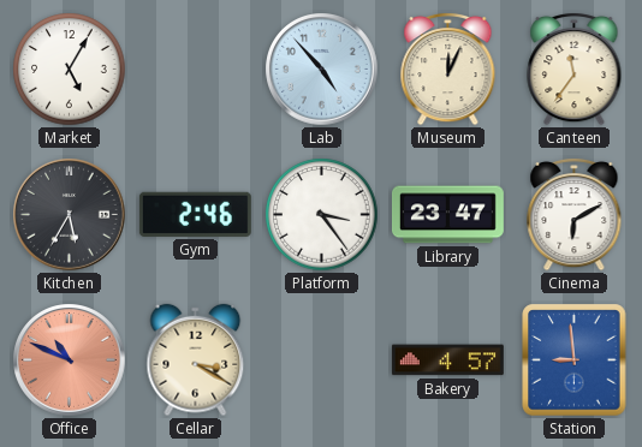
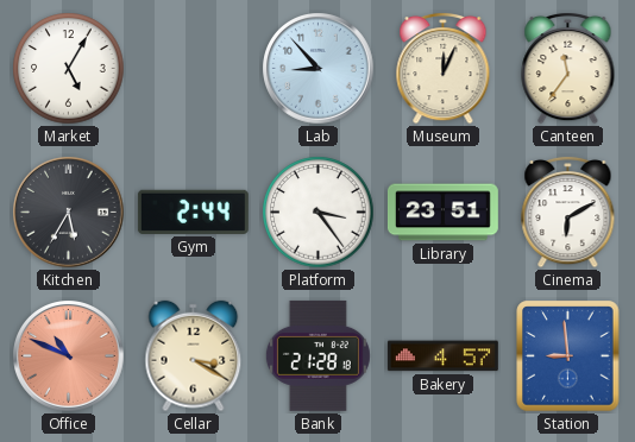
Lab: 4:53 -> 8:53 (319, 69)
Gym: 2:46 -> 2:44 (193, 211)
Library: 23:47 -> 23:51 (442, 213)
Bank: none -> 21:28 (317, 355)
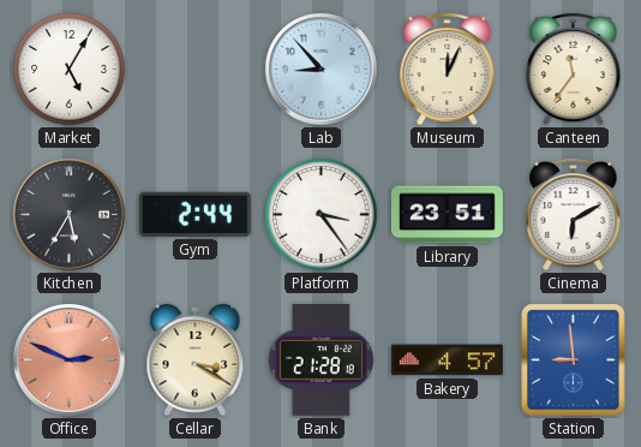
Office: 10:49 -> 2:49 (70, 360)
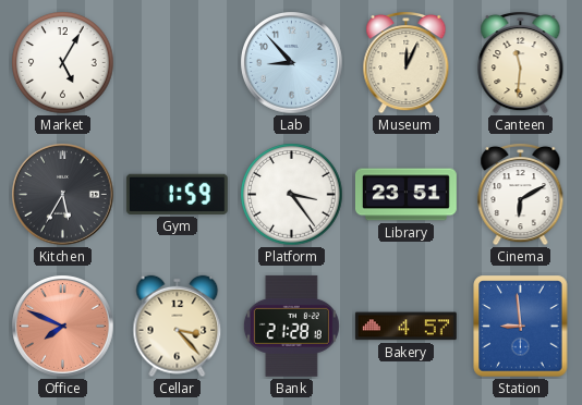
Canteen: 11:36 -> 11:31 (521, 62)
Gym: 2:44 -> 1:59 (177, 194)
Office: 2:49 -> 7:49 (63, 327)
Cellar: 3:20 -> 3:23 (178, 327)
